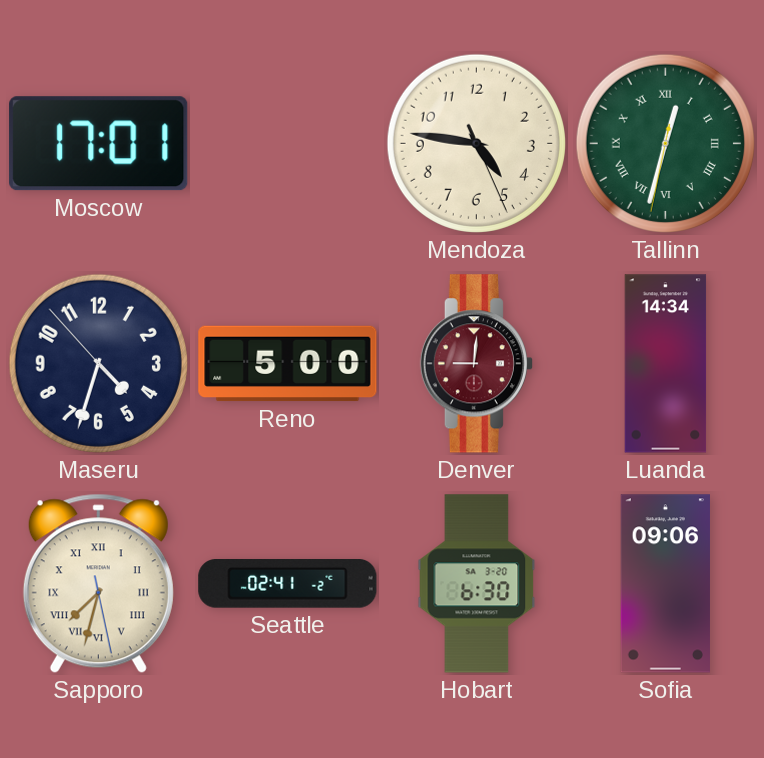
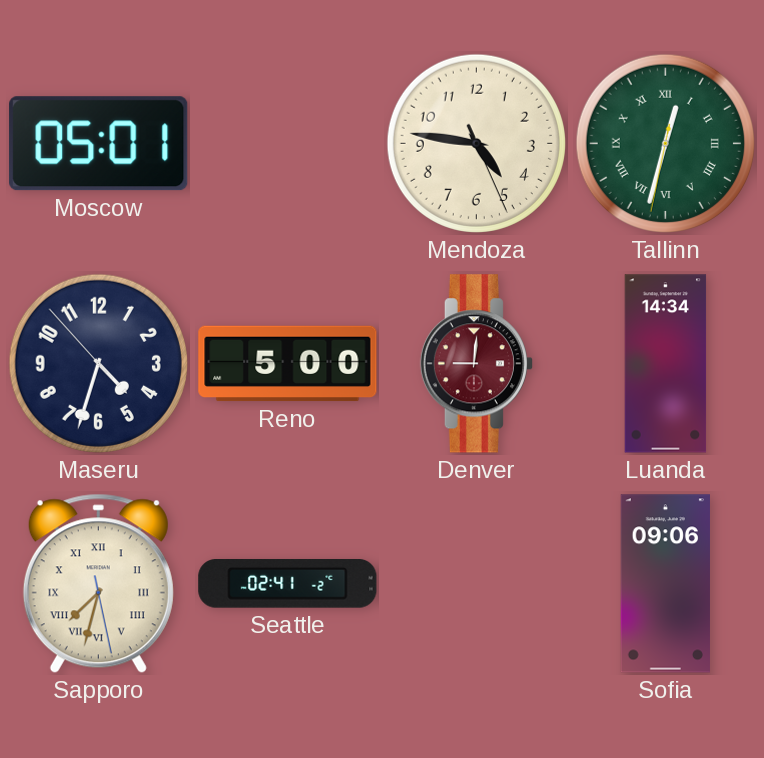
Moscow: 17:01 -> 05:01 (99, 144)
Hobart: 6:30 -> none (477, 584)
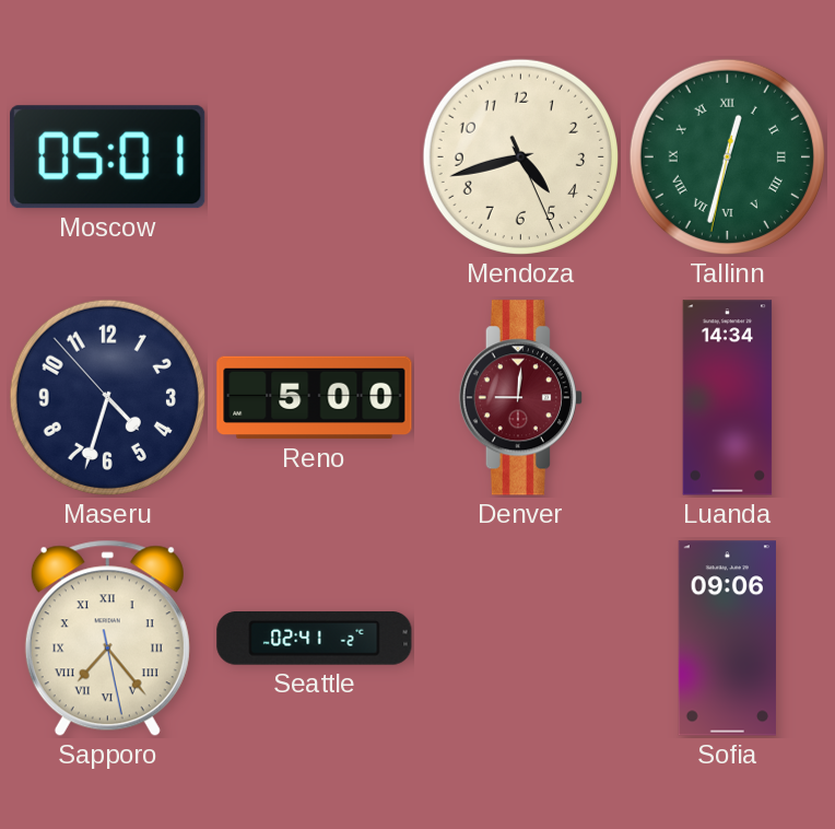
Mendoza: 4:46 -> 4:42 (520, 156)
Sapporo: 7:32 -> 7:23 (107, 639)
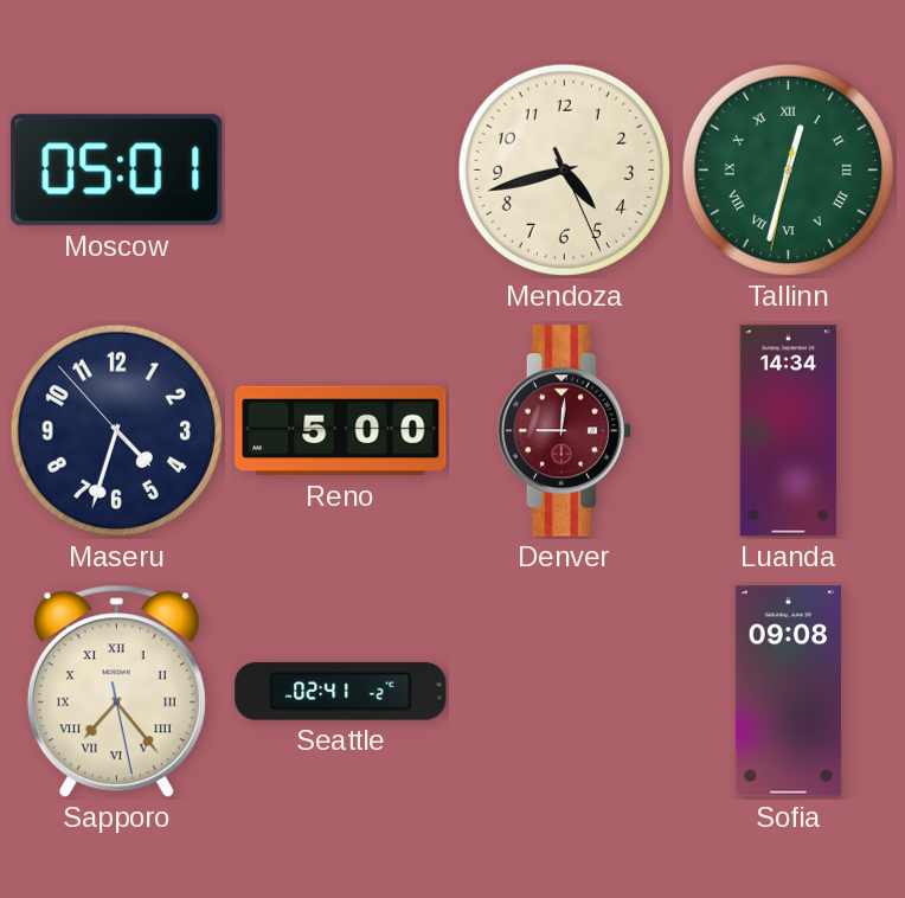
Sofia: 09:06 -> 09:08 (788, 692)
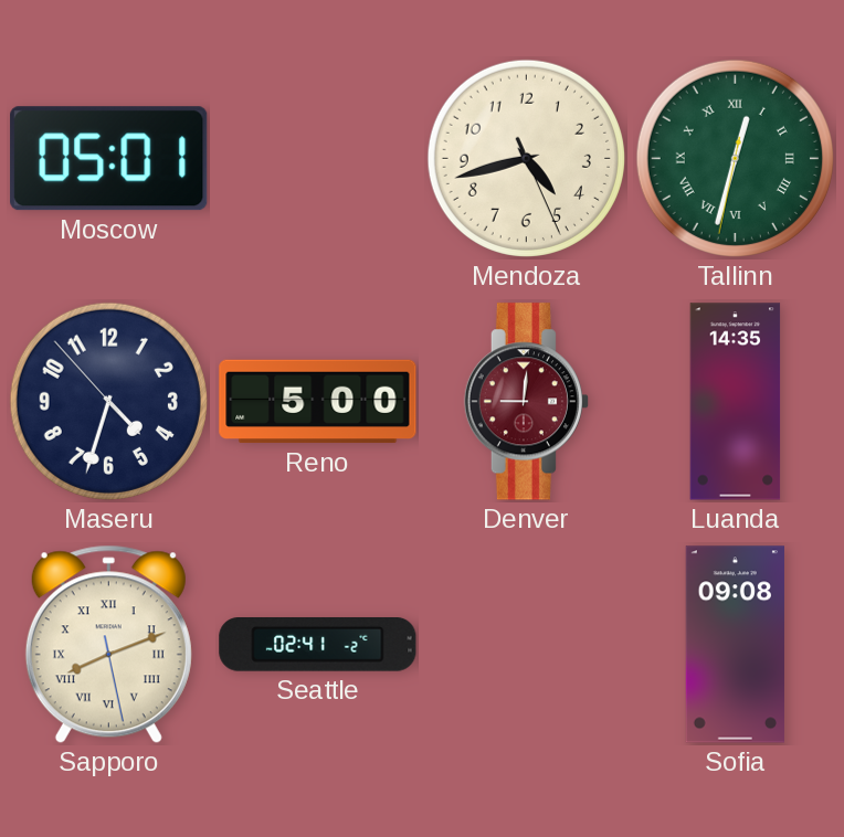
Luanda: 14:34 -> 14:35 (736, 402)
Sapporo: 7:23 -> 8:11 (108, 645)
